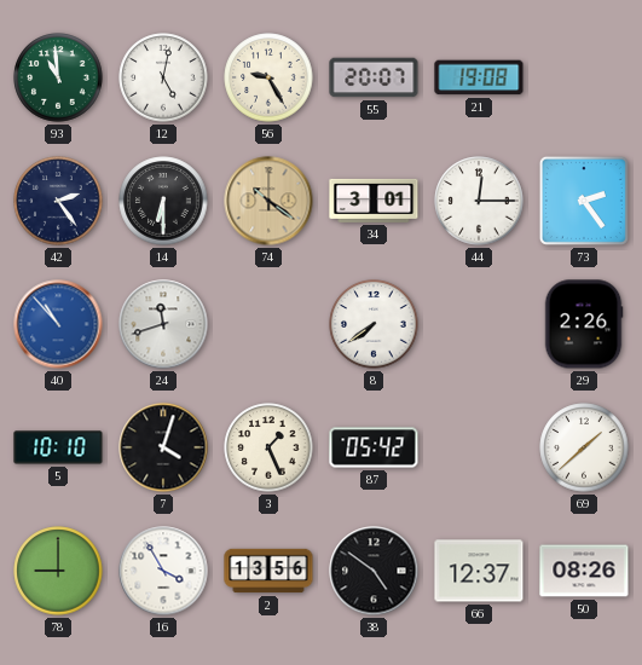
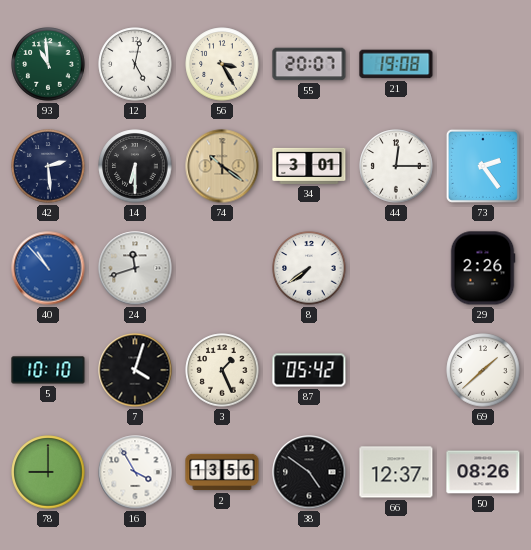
56: 9:25 -> 3:25 (222, 64)
42: 2:24 -> 2:29 (48, 166)
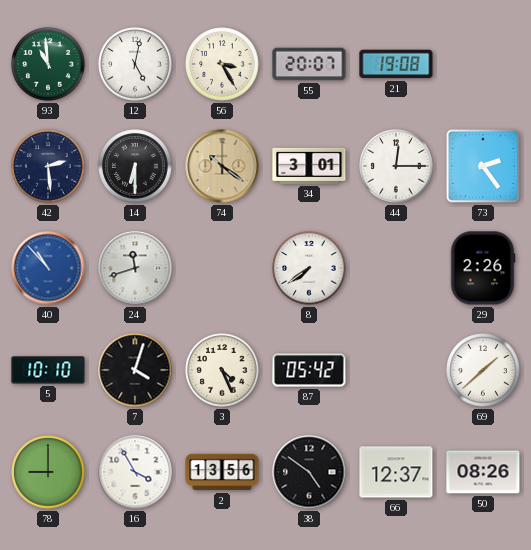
3: 1:26 -> 4:26 (222, 370)
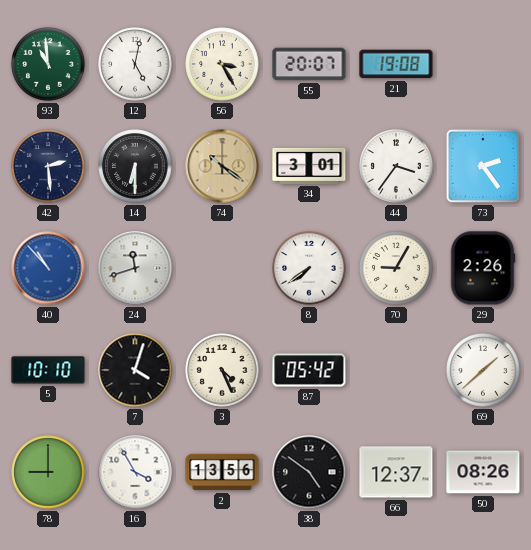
44: 12:15 -> 3:36 (396, 166)
70: none -> 9:05 (396, 268)
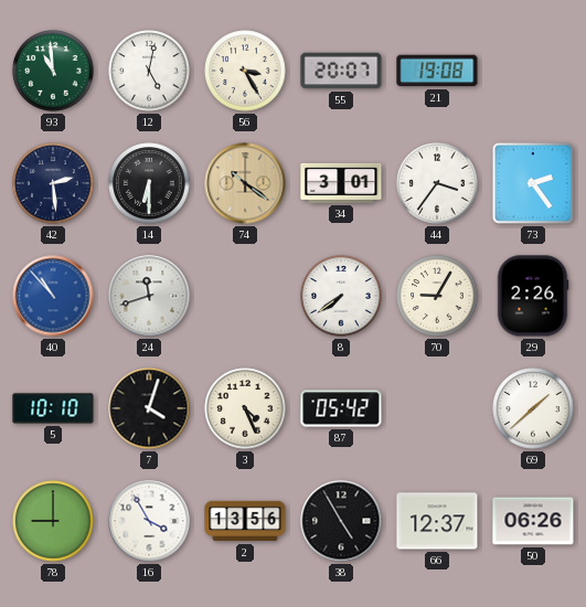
38: 4:51 -> 4:55 (341, 521)
50: 08:26 -> 06:26 (533, 521)
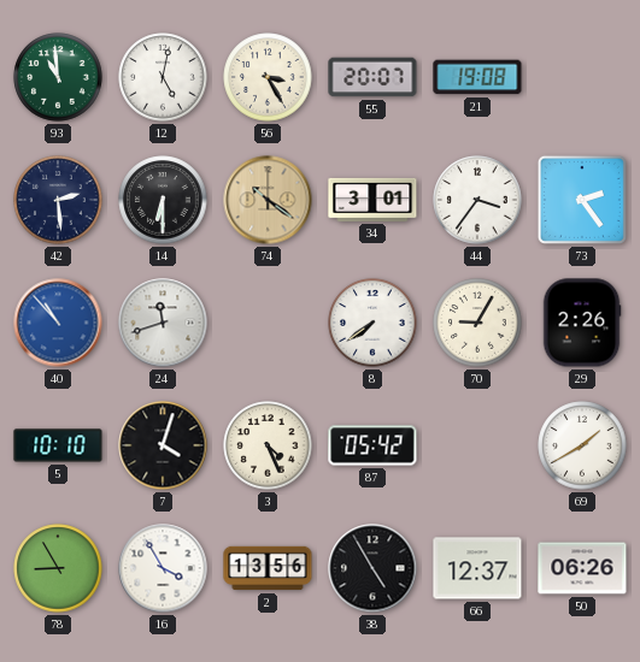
69: 1:38 -> 1:40 (582, 445)
78: 9:00 -> 8:55 (58, 568)
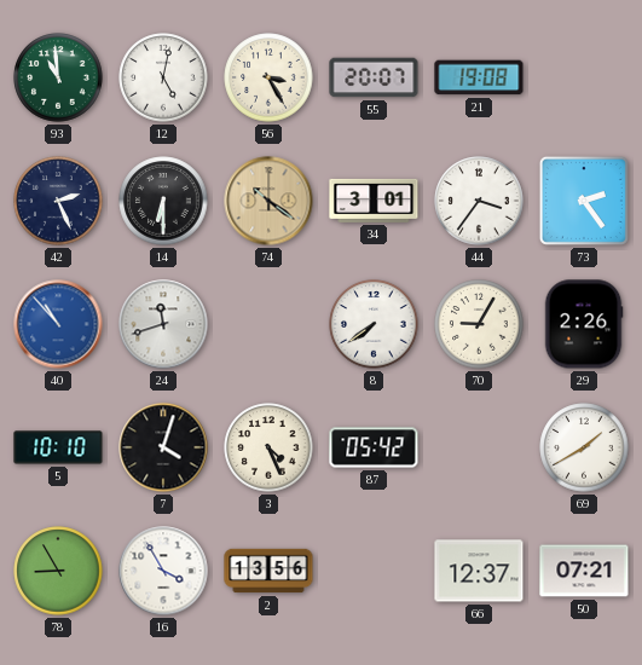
42: 2:29 -> 2:26 (58, 201)
38: 4:55 -> none (372, 568)
50: 06:26 -> 07:21 (584, 571)
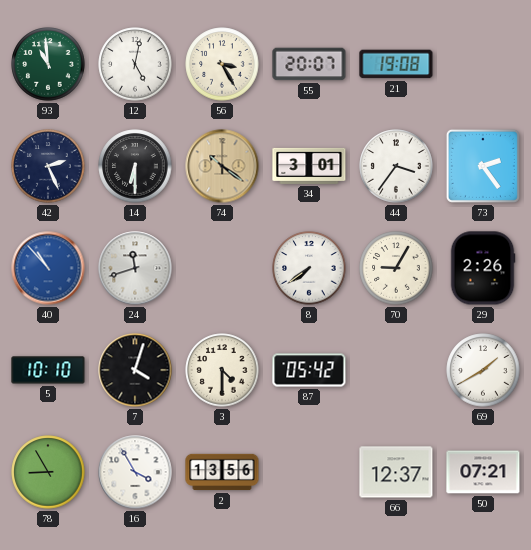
3: 4:26 -> 4:30 (222, 370)
